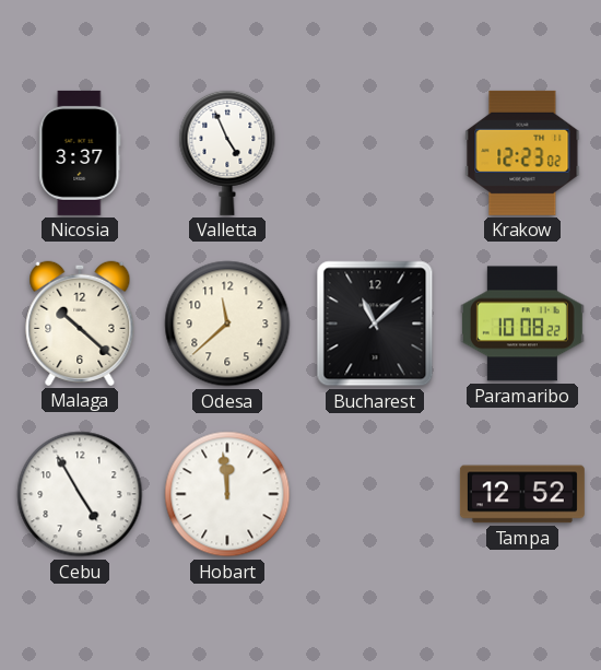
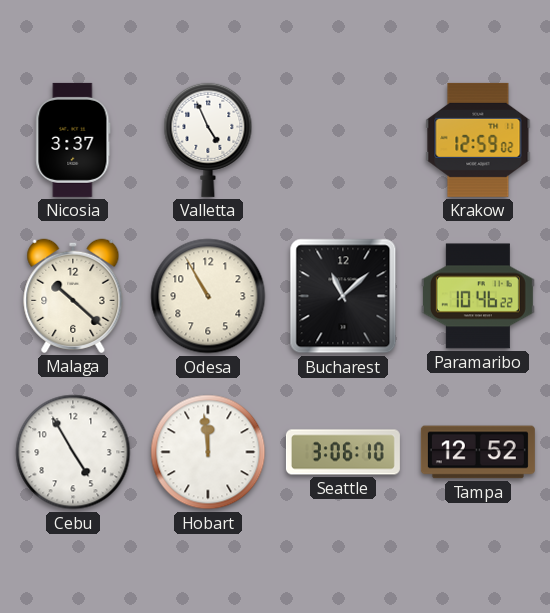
Krakow: 12:23 -> 12:59 (478, 140)
Odesa: 11:38 -> 10:55 (208, 296)
Paramaribo: 10:08 -> 10:46 (478, 296)
Seattle: none -> 3:06 (343, 452)
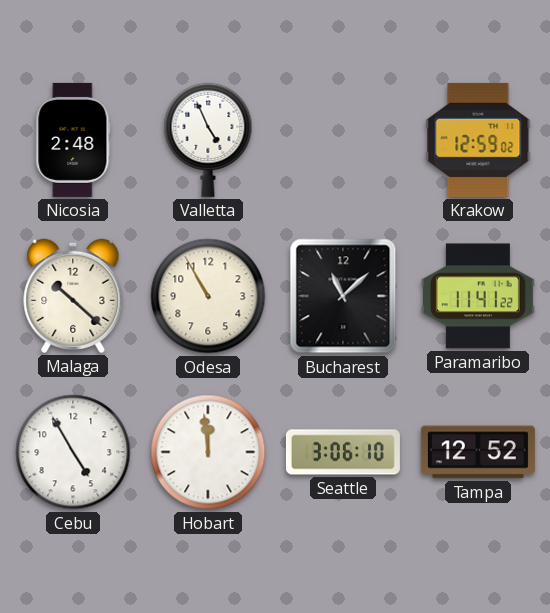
Nicosia: 3:37 -> 2:48 (73, 140)
Paramaribo: 10:46 -> 11:41 (478, 296)
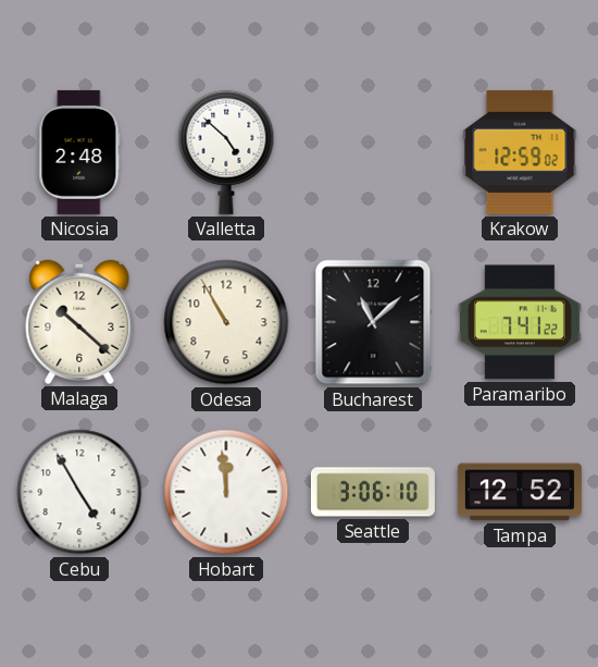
Valletta: 4:56 -> 4:52 (226, 152)
Paramaribo: 11:41 -> 7:41 (520, 322)
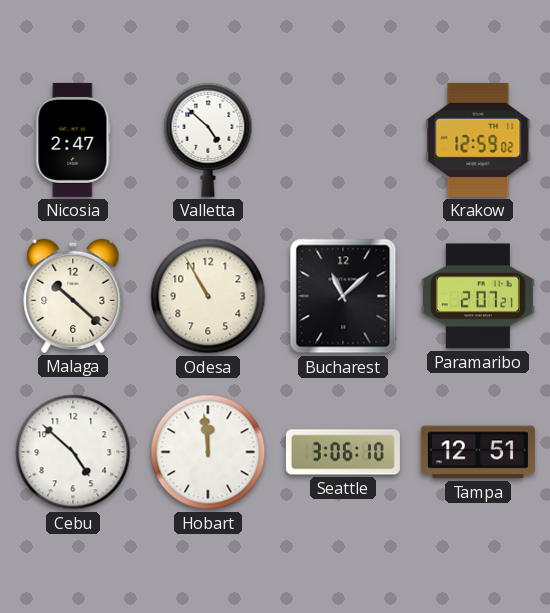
Nicosia: 2:48 -> 2:47 (73, 140)
Paramaribo: 7:41 -> 2:07 (478, 296)
Cebu: 4:55 -> 4:52 (73, 452)
Tampa: 12:52 -> 12:51 (478, 452)
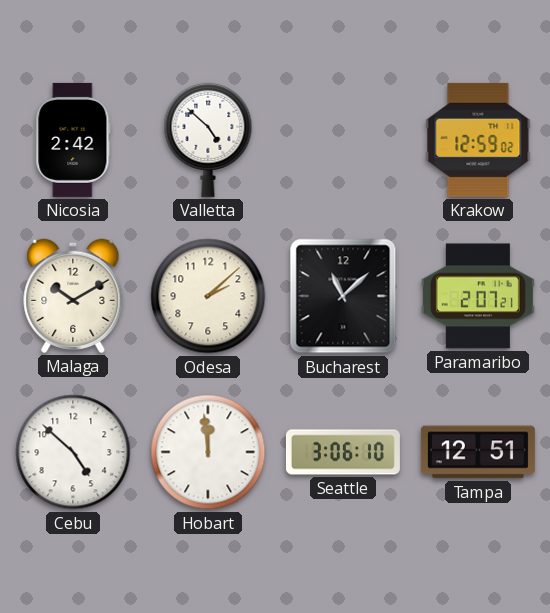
Nicosia: 2:47 -> 2:42 (73, 140)
Malaga: 10:22 -> 10:10 (73, 296)
Odesa: 10:55 -> 2:08 (208, 296)
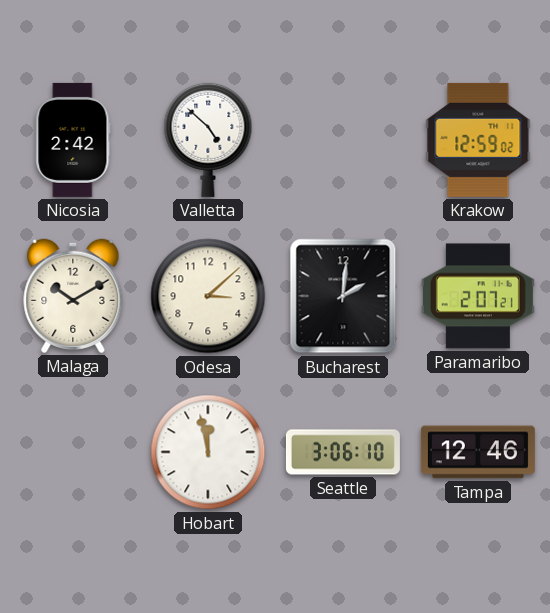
Odesa: 2:08 -> 3:08 (208, 296)
Bucharest: 11:08 -> 2:01 (343, 296)
Cebu: 4:52 -> none (73, 452)
Hobart: 11:59 -> 11:58 (208, 452)
Tampa: 12:51 -> 12:46 (478, 452)
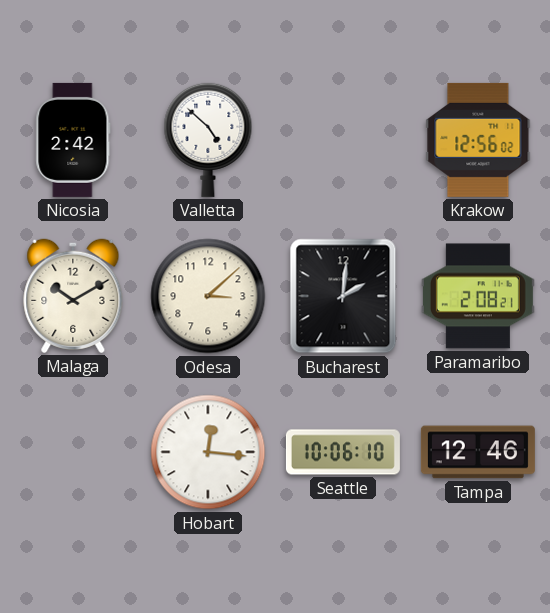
Krakow: 12:59 -> 12:56 (478, 140)
Paramaribo: 2:07 -> 2:08 (478, 296)
Hobart: 11:58 -> 12:16 (208, 452)
Seattle: 3:06 -> 10:06 (343, 452)
